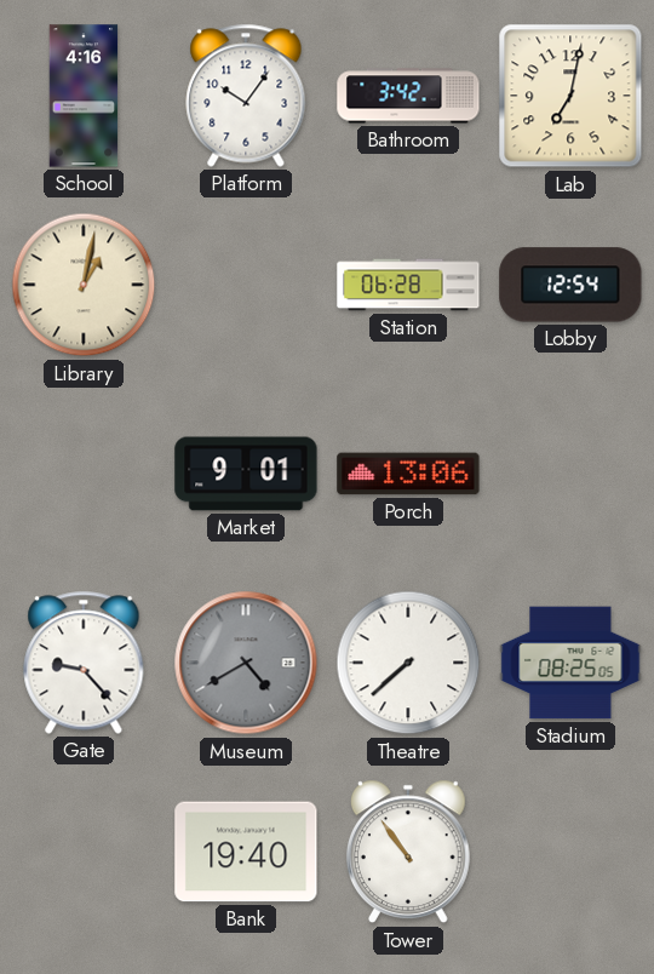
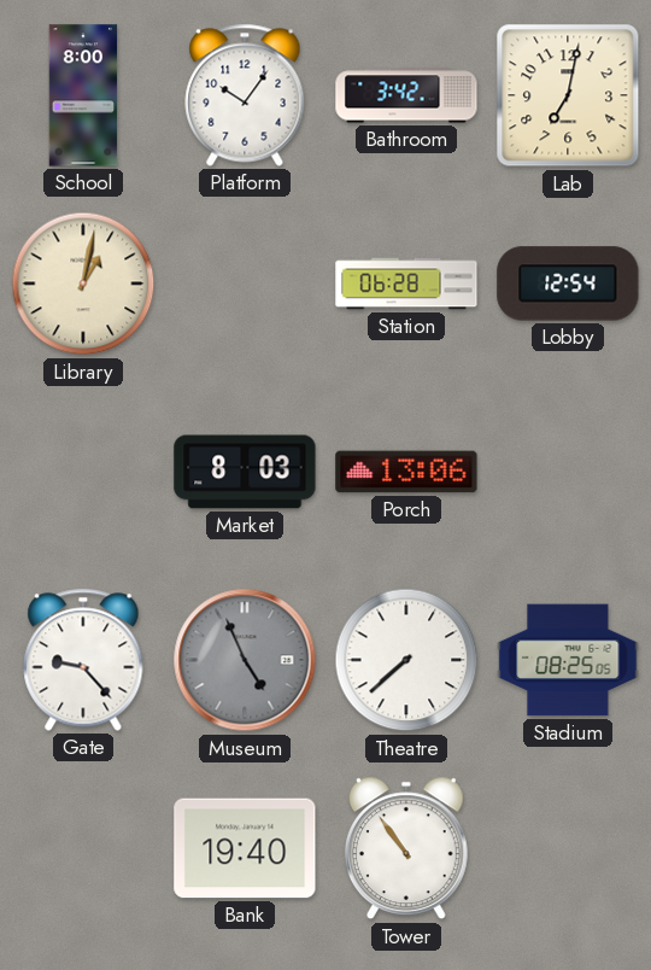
School: 4:16 -> 8:00 (83, 95)
Market: 9:01 -> 8:03 (245, 472)
Museum: 4:40 -> 4:56 (245, 660)
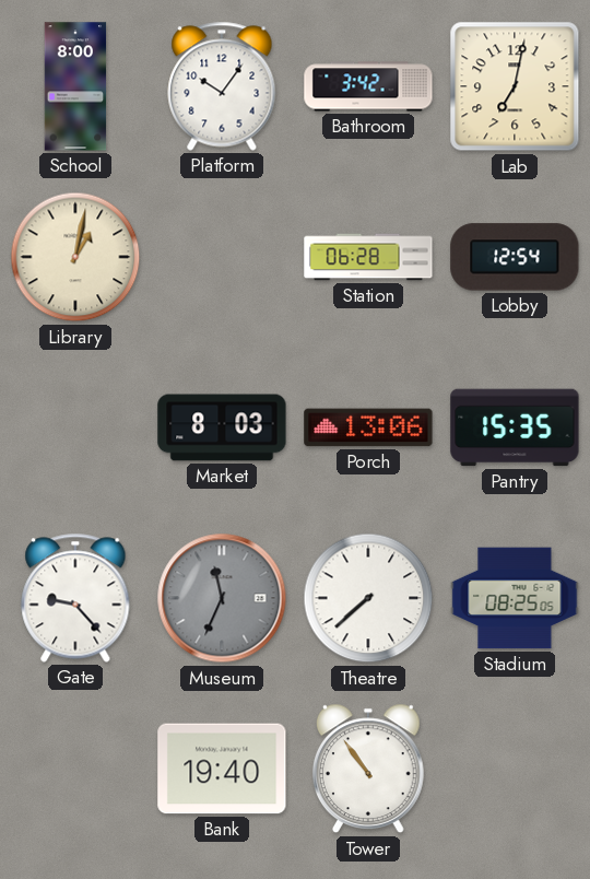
Pantry: none -> 15:35 (515, 427)
Museum: 4:56 -> 11:34 (222, 598)
